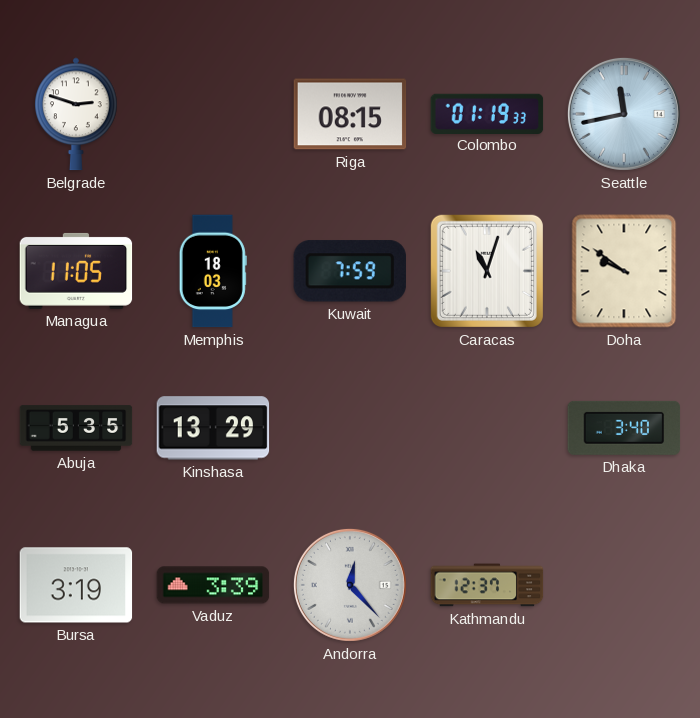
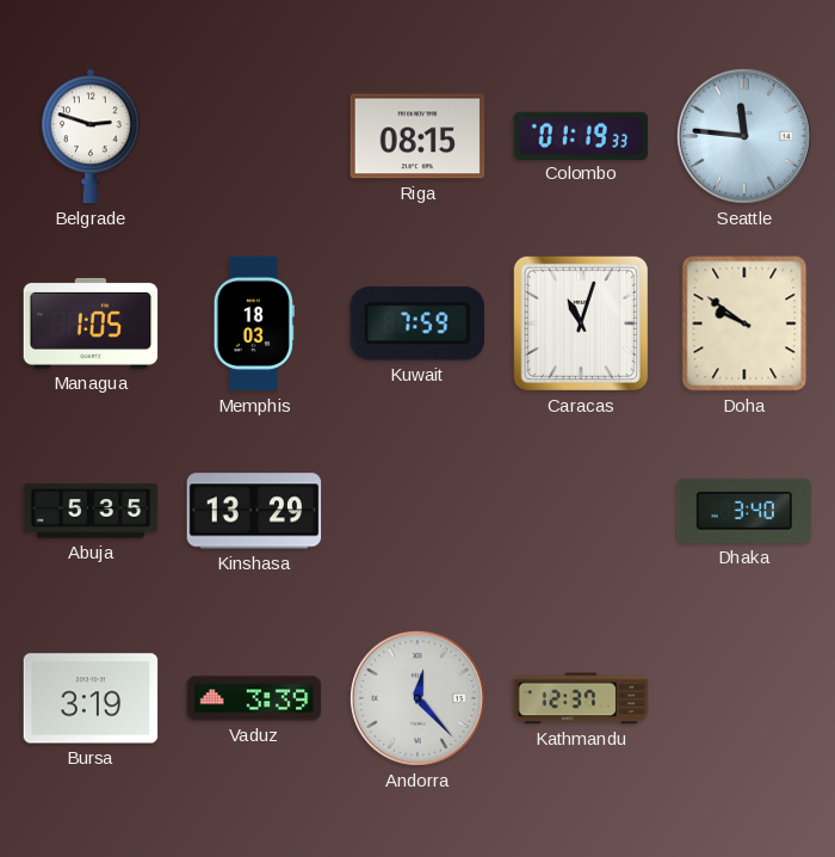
Seattle: 11:43 -> 11:46 (744, 136)
Managua: 11:05 -> 1:05 (91, 323)
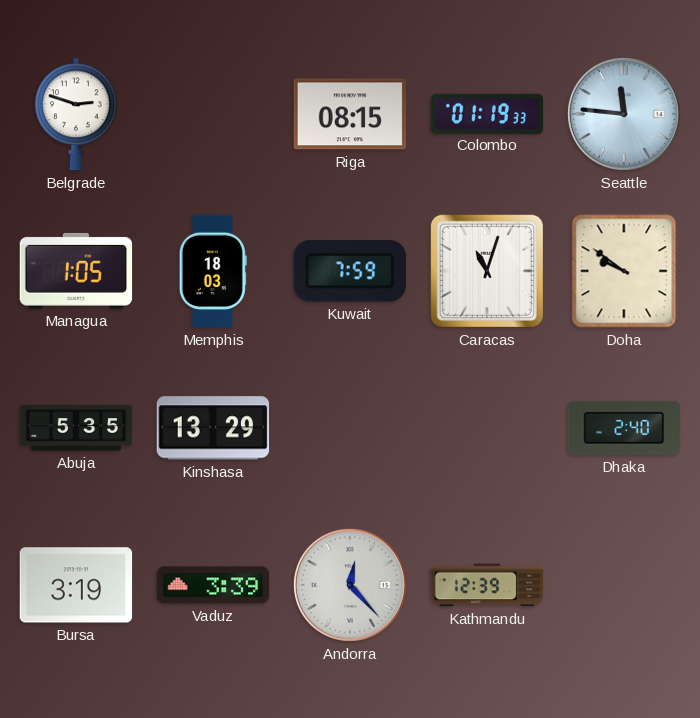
Dhaka: 3:40 -> 2:40 (624, 428)
Kathmandu: 12:37 -> 12:39 (487, 585)
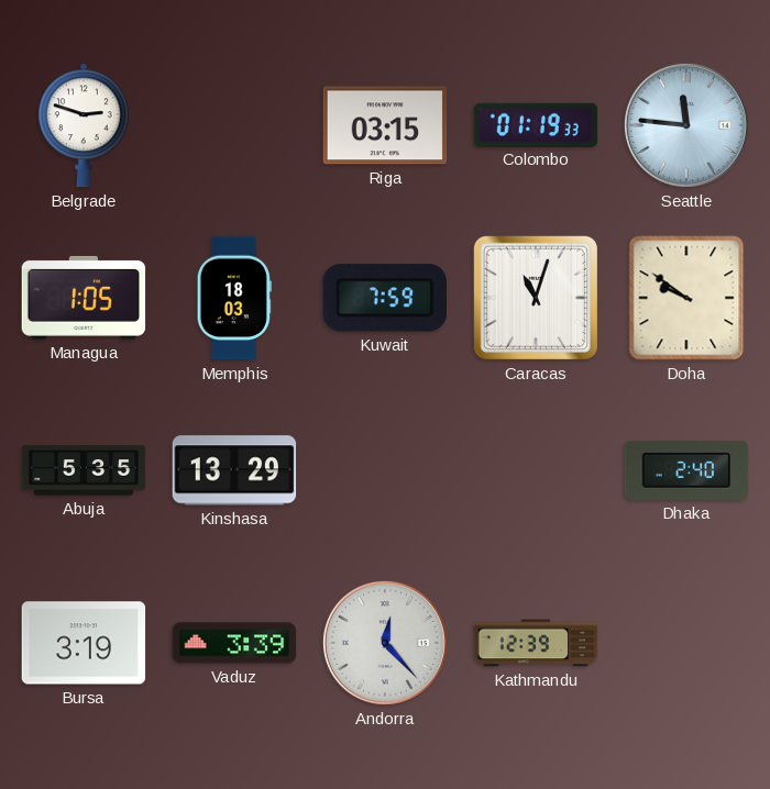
Riga: 08:15 -> 03:15 (385, 125)
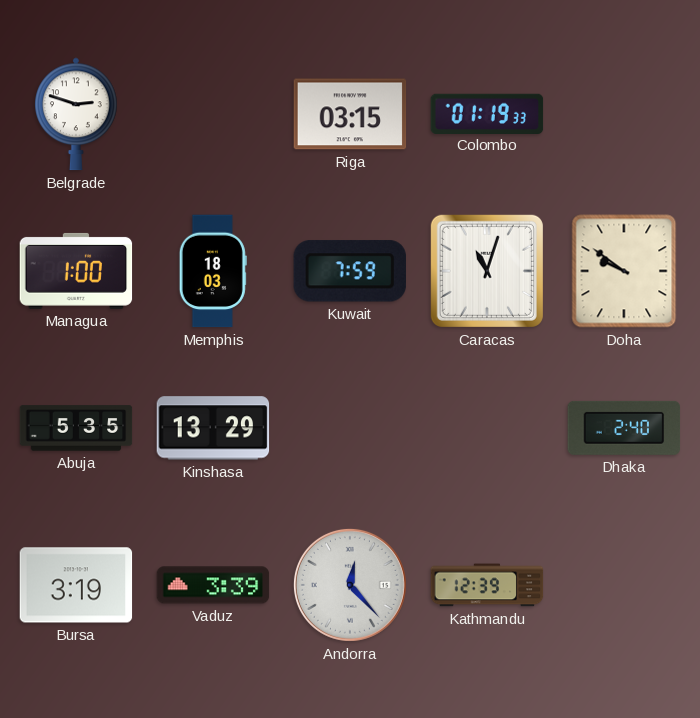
Seattle: 11:46 -> none (686, 125)
Managua: 1:05 -> 1:00 (76, 271)
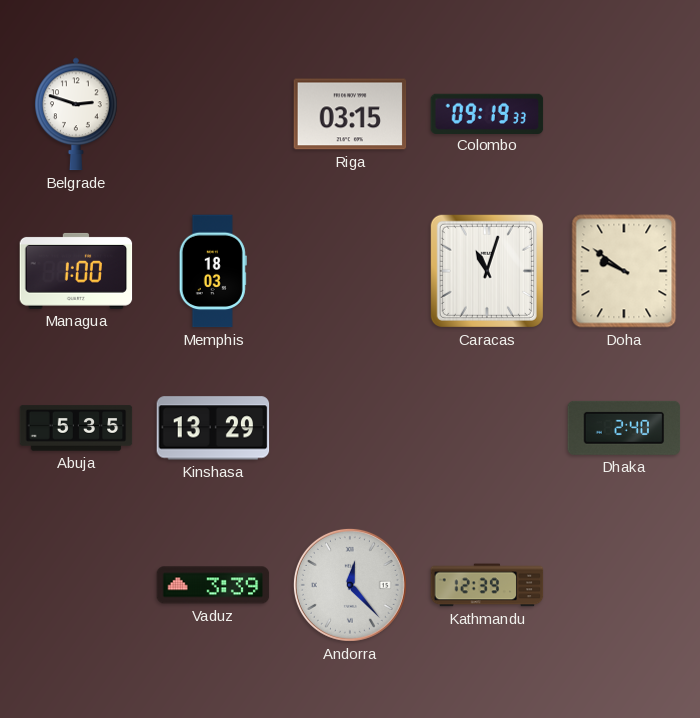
Colombo: 01:19 -> 09:19 (487, 113)
Kuwait: 7:59 -> none (350, 271)
Bursa: 3:19 -> none (76, 585)
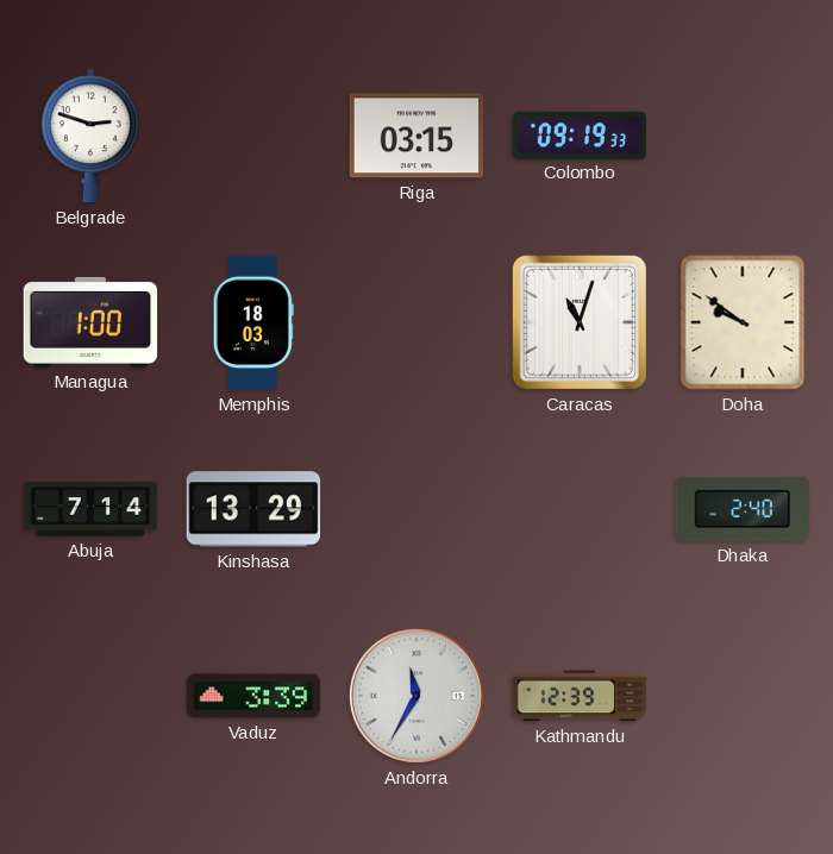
Abuja: 5:35 -> 7:14 (90, 509)
Andorra: 12:23 -> 11:35 (416, 696)
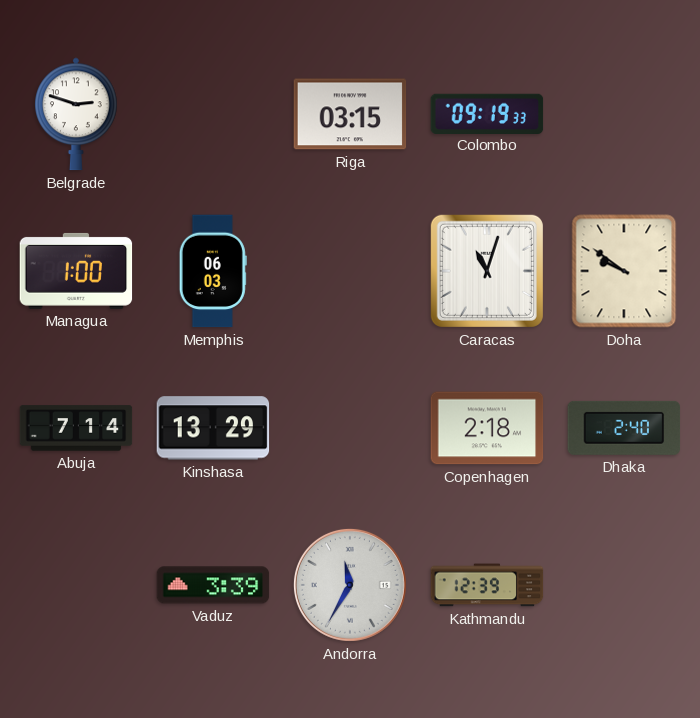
Memphis: 18:03 -> 06:03 (213, 271)
Copenhagen: none -> 2:18 (487, 428)
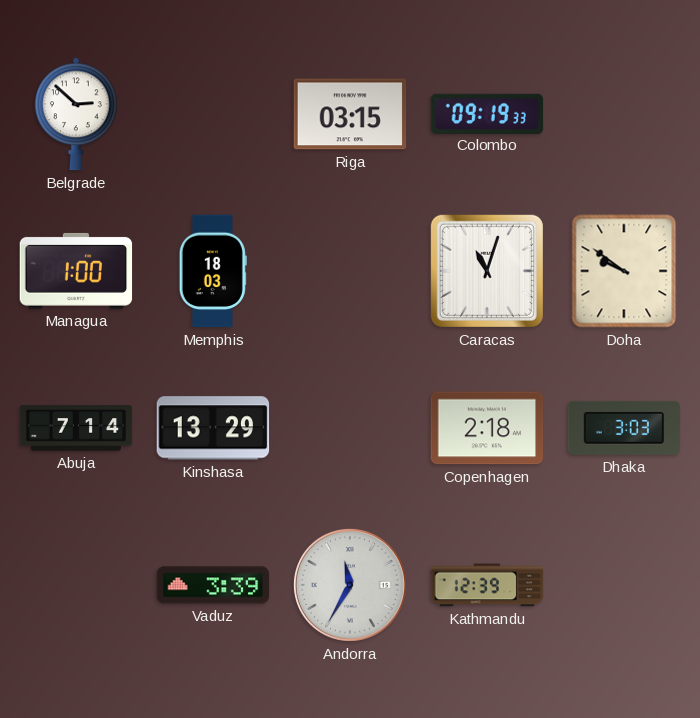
Belgrade: 2:48 -> 2:52 (77, 114)
Memphis: 06:03 -> 18:03 (213, 271)
Dhaka: 2:40 -> 3:03 (624, 428)
